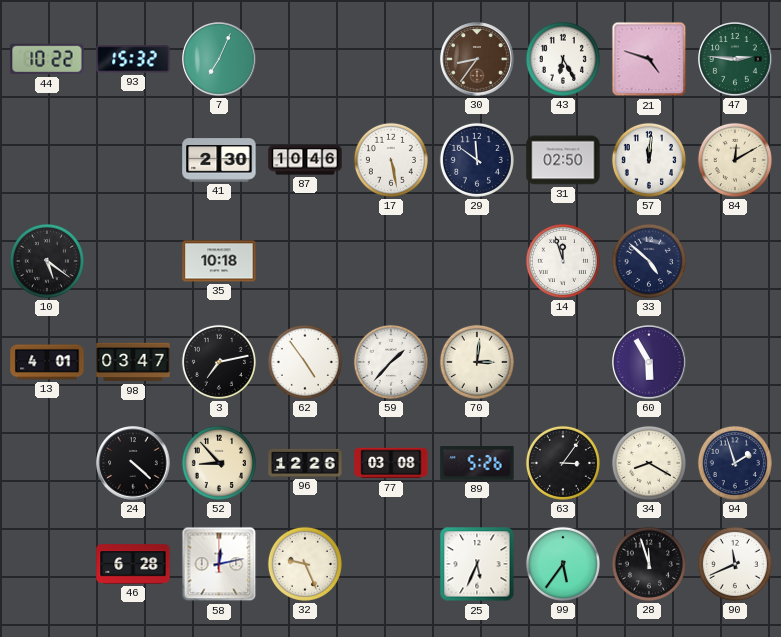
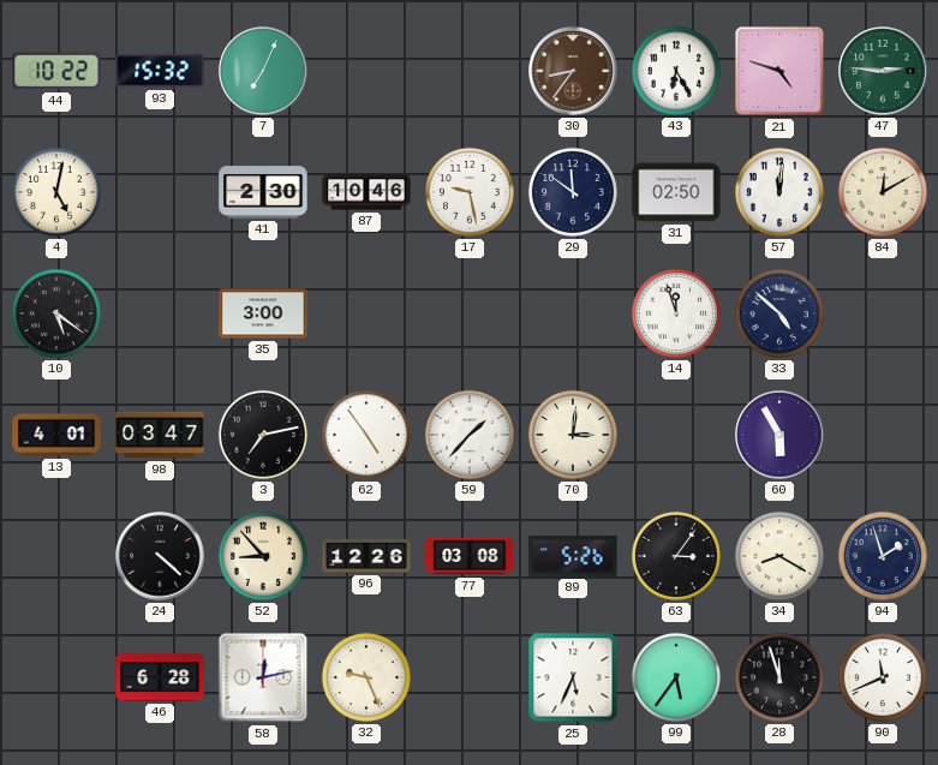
4: none -> 5:02 (56, 192)
17: 5:28 -> 9:28 (470, 192)
35: 10:18 -> 3:00 (263, 313)
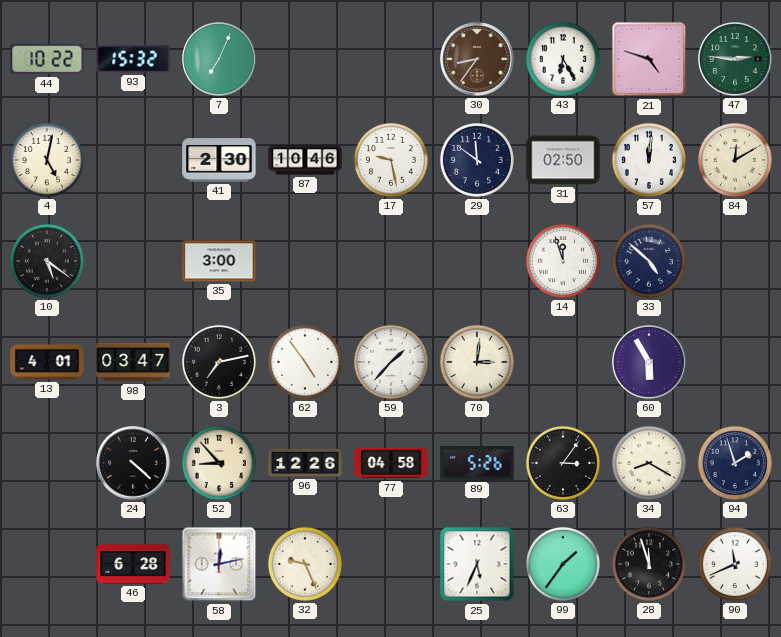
77: 03:08 -> 04:58 (391, 463)
99: 5:36 -> 1:36 (563, 564)
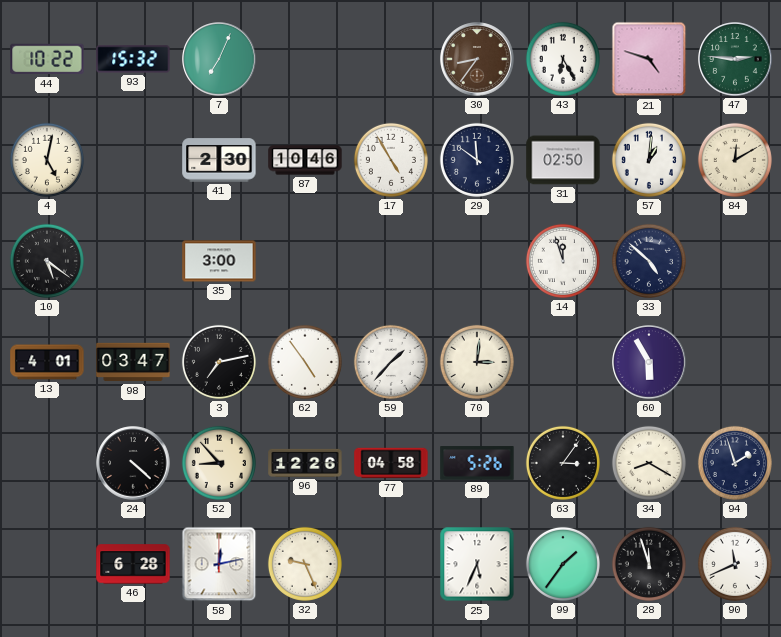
17: 9:28 -> 4:55 (391, 160)
57: 12:01 -> 1:01 (649, 160)
